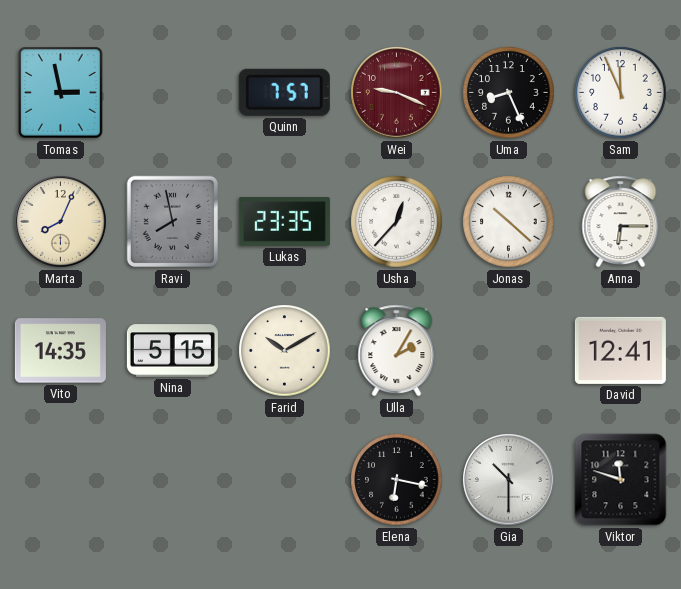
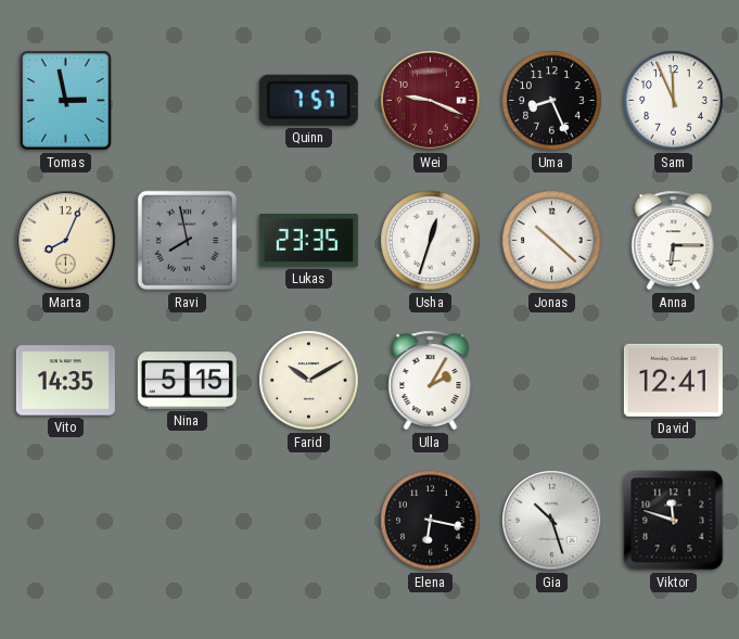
Usha: 12:37 -> 12:33 (431, 241)
Gia: 10:30 -> 10:27 (552, 521)
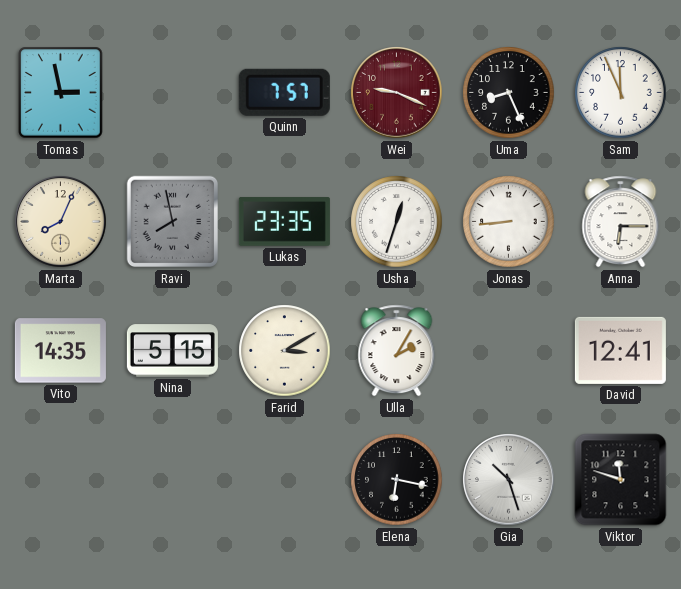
Jonas: 10:22 -> 8:44 (509, 222)
Farid: 10:10 -> 3:10 (285, 351)
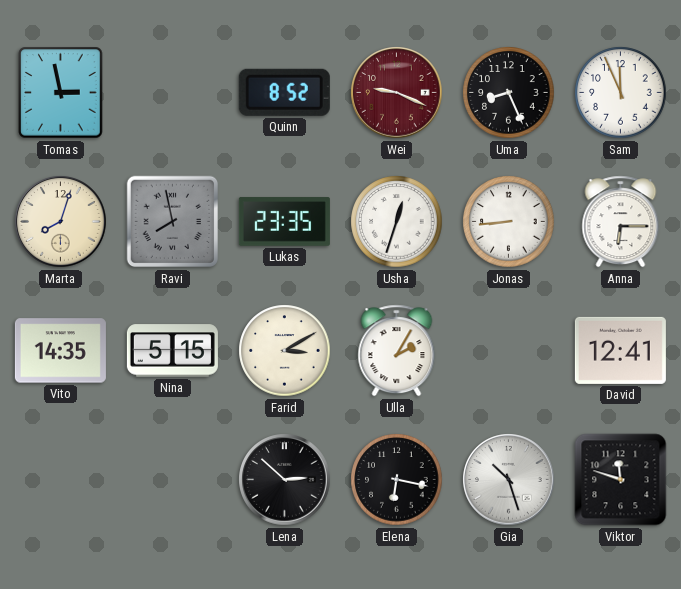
Quinn: 7:57 -> 8:52 (284, 92)
Marta: 8:04 -> 8:03 (61, 222)
Lena: none -> 2:52 (285, 480)
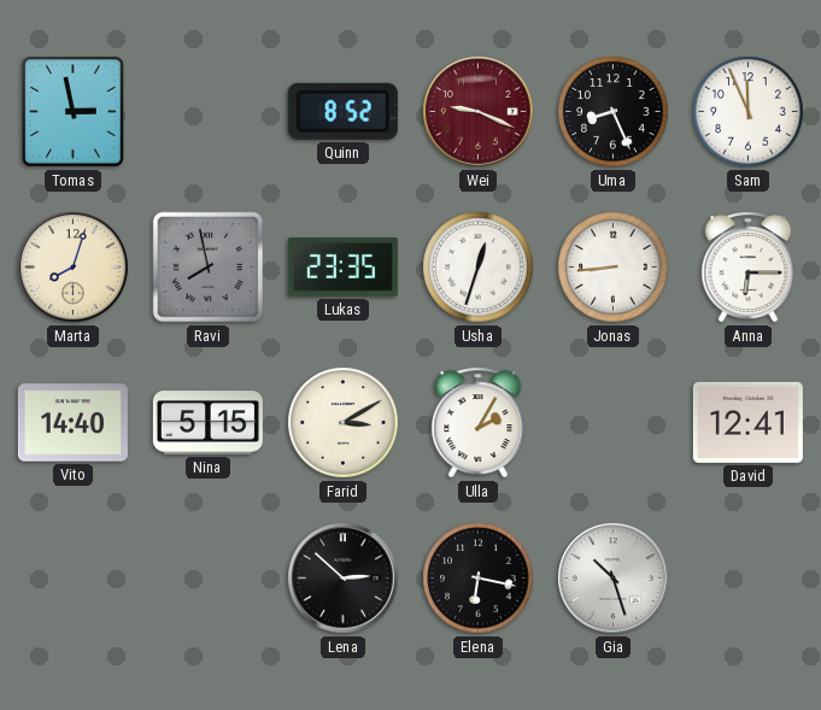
Vito: 14:35 -> 14:40 (72, 423)
Viktor: 11:48 -> none (621, 480)
